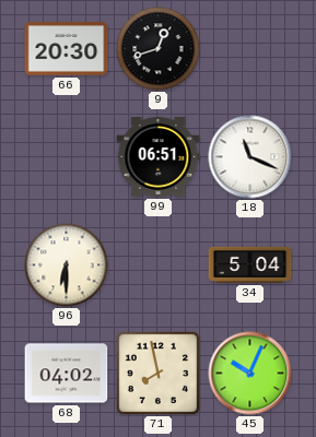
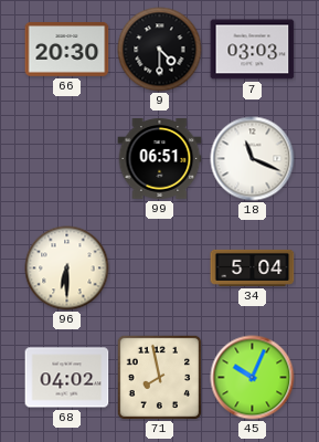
9: 12:42 -> 4:30 (160, 50)
7: none -> 03:03 (253, 50)
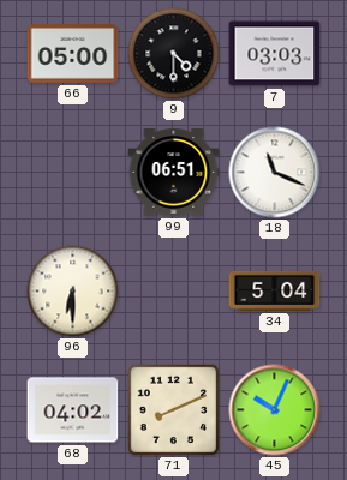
66: 20:30 -> 05:00 (73, 54)
71: 7:58 -> 8:11 (173, 409)
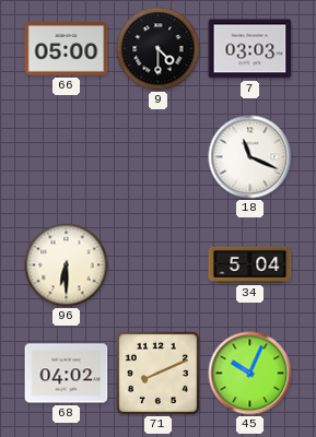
99: 06:51 -> none (174, 173)
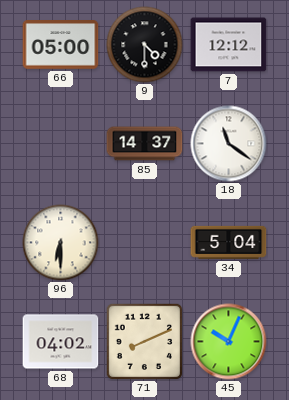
7: 03:03 -> 12:12 (229, 45)
85: none -> 14:37 (145, 144)
18: 11:19 -> 11:21 (229, 144)
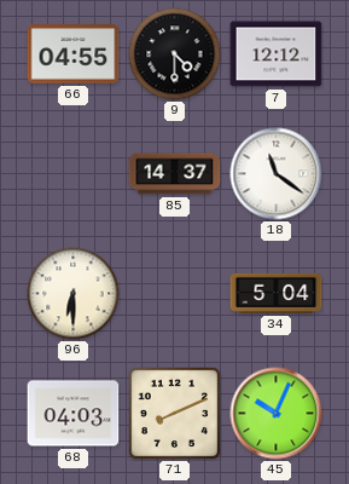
66: 05:00 -> 04:55 (74, 54)
68: 04:02 -> 04:03 (74, 414)
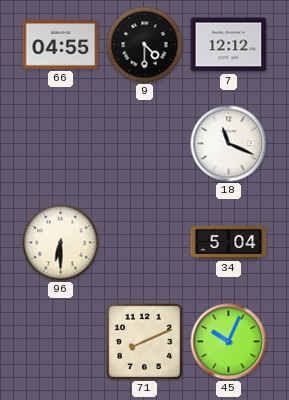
85: 14:37 -> none (175, 174)
18: 11:21 -> 11:19 (229, 144)
68: 04:03 -> none (74, 414)
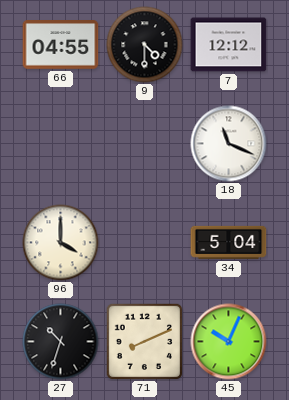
96: 6:30 -> 4:00 (61, 243)
27: none -> 10:33 (61, 342)
